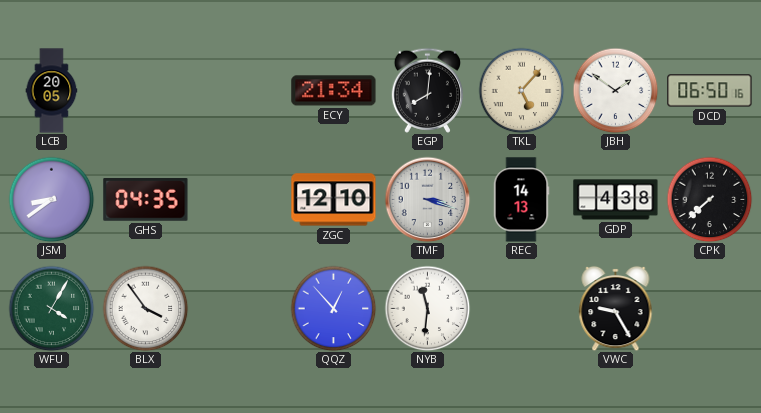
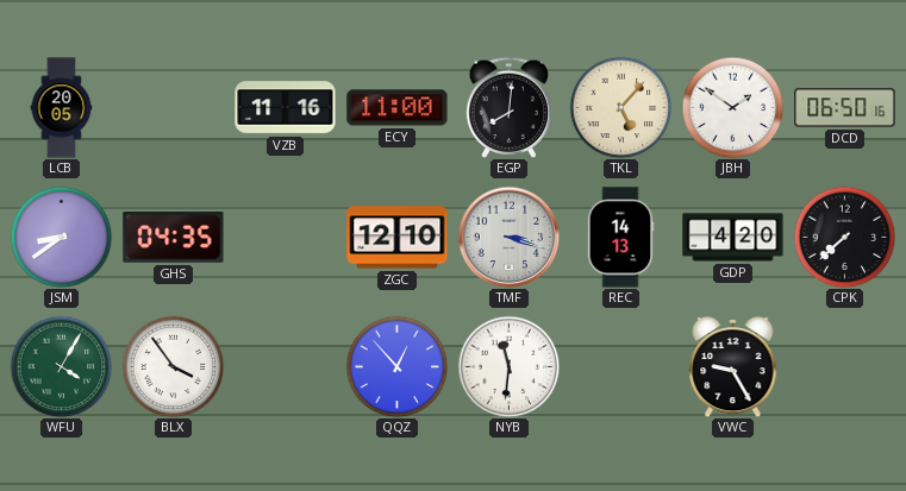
VZB: none -> 11:16 (286, 108)
ECY: 21:34 -> 11:00 (398, 108)
GDP: 4:38 -> 4:20 (733, 238)
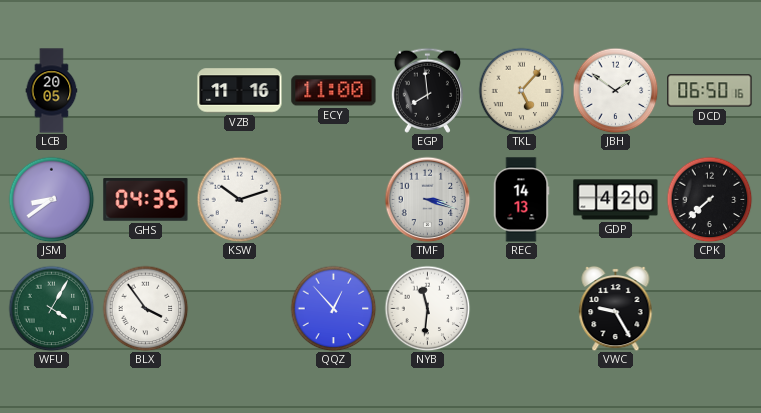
EGP: 8:01 -> 7:59 (427, 90)
KSW: none -> 10:12 (239, 199)
ZGC: 12:10 -> none (398, 238)
